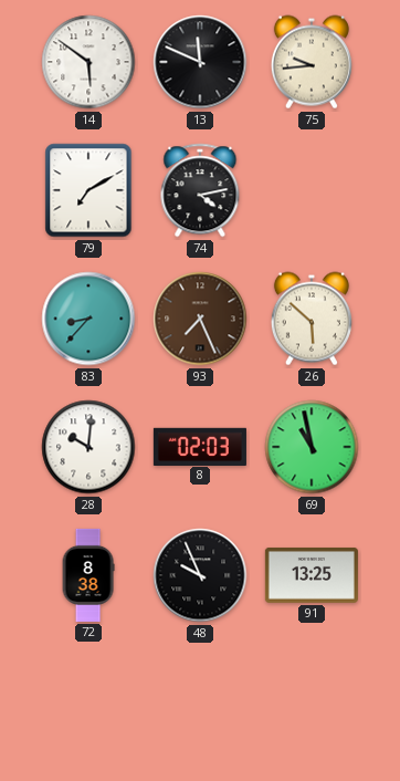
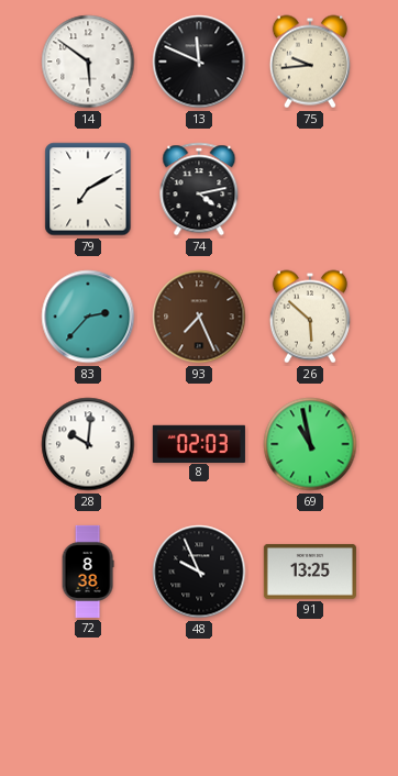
83: 8:37 -> 2:37 (88, 317)
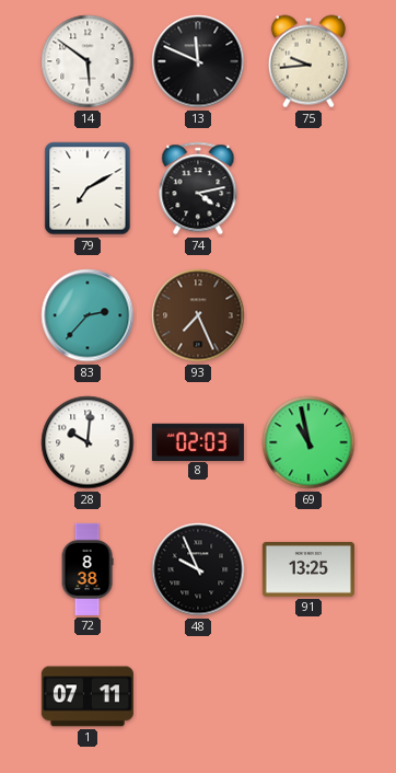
26: 5:52 -> none (310, 317)
1: none -> 07:11 (88, 696)
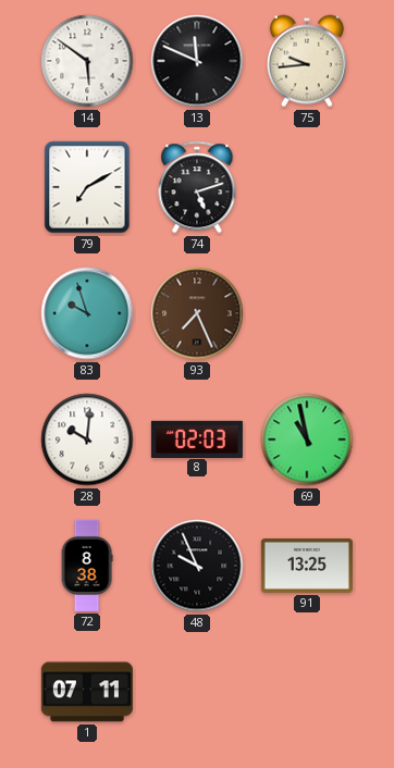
74: 4:13 -> 5:12 (197, 187)
83: 2:37 -> 9:57 (87, 313)
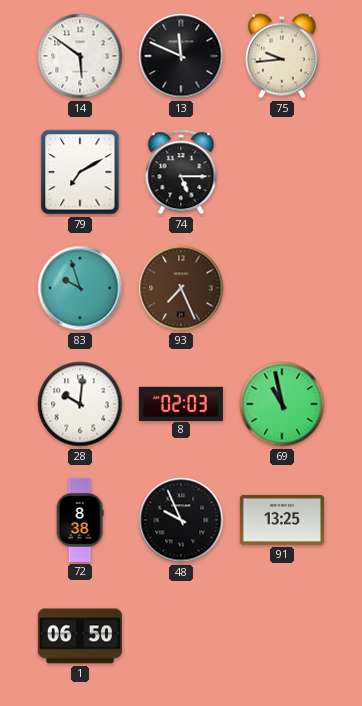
74: 5:12 -> 5:15 (181, 172)
1: 07:11 -> 06:50 (80, 636)
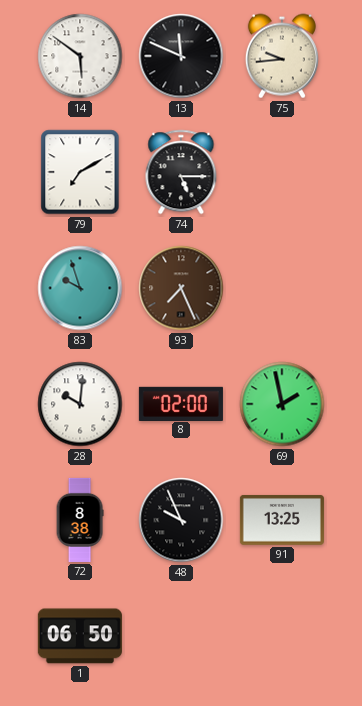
8: 02:03 -> 02:00 (181, 403)
69: 10:58 -> 1:58 (282, 404)
